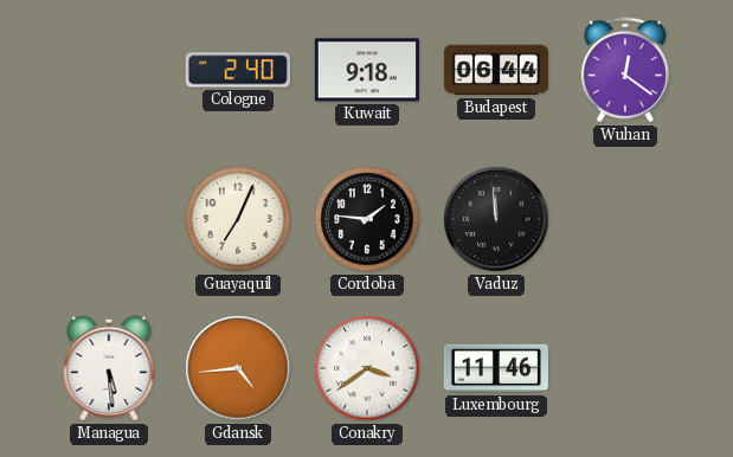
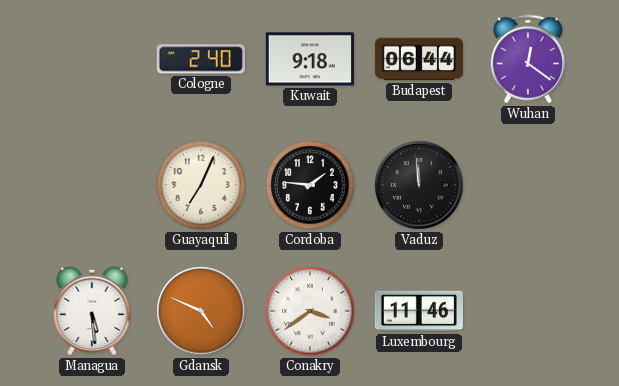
Gdansk: 4:44 -> 4:49 (201, 311)
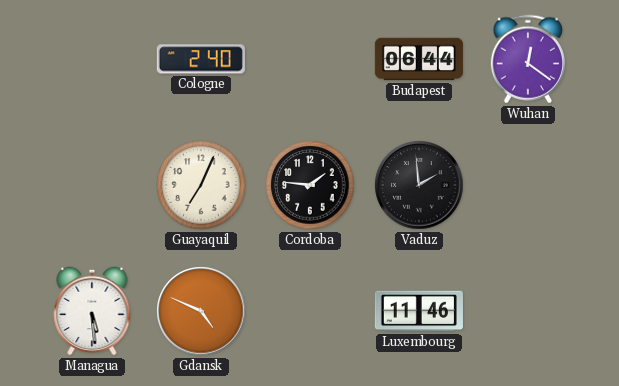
Kuwait: 9:18 -> none (310, 59)
Vaduz: 11:59 -> 1:59 (419, 185)
Conakry: 3:39 -> none (310, 311)
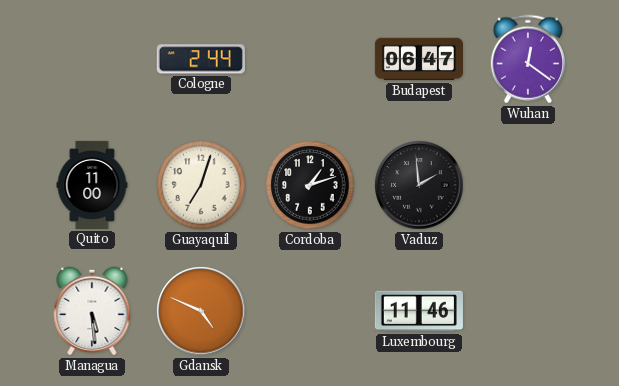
Cologne: 2:40 -> 2:44 (201, 59)
Budapest: 06:44 -> 06:47 (419, 59)
Quito: none -> 11:00 (92, 185)
Guayaquil: 7:04 -> 7:03 (201, 185)
Cordoba: 1:46 -> 1:12 (310, 185)
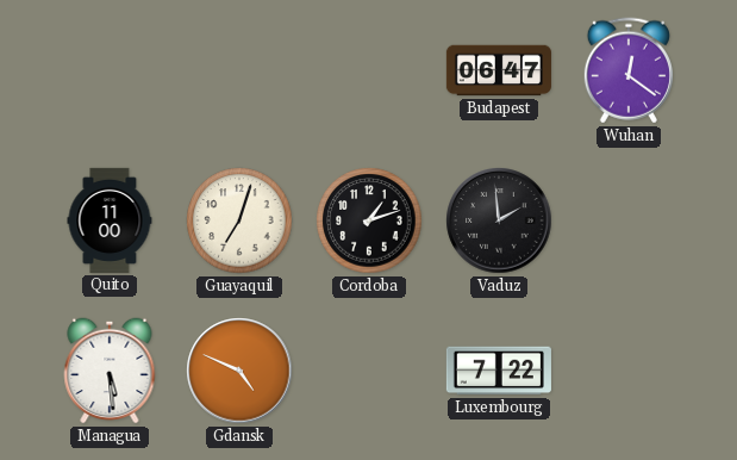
Cologne: 2:44 -> none (201, 59)
Luxembourg: 11:46 -> 7:22 (499, 371)
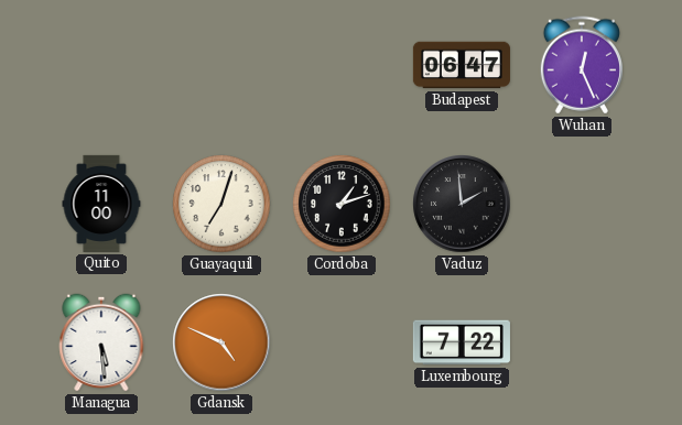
Wuhan: 12:21 -> 12:26 (582, 65)
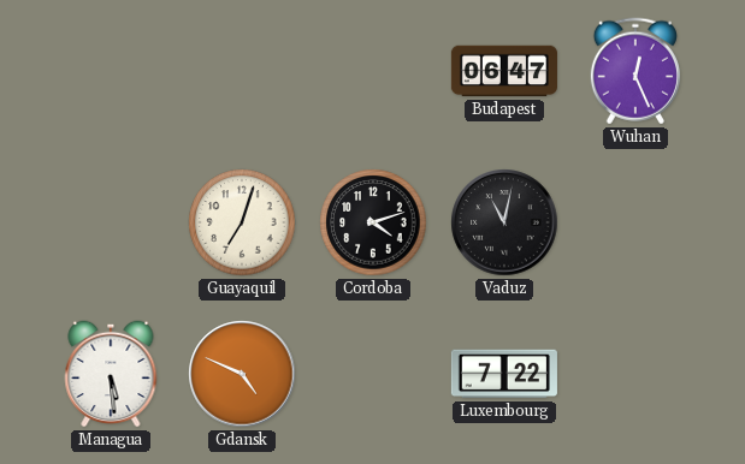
Quito: 11:00 -> none (101, 204)
Cordoba: 1:12 -> 4:12 (373, 222)
Vaduz: 1:59 -> 11:02 (504, 222)
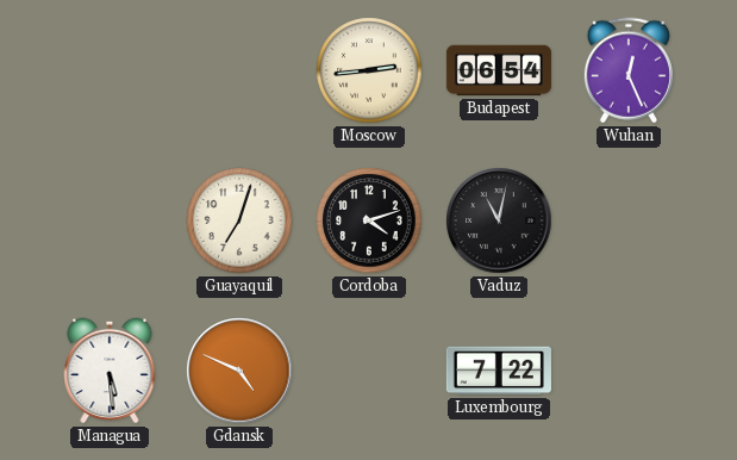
Moscow: none -> 2:44 (369, 70)
Budapest: 06:47 -> 06:54 (499, 70)
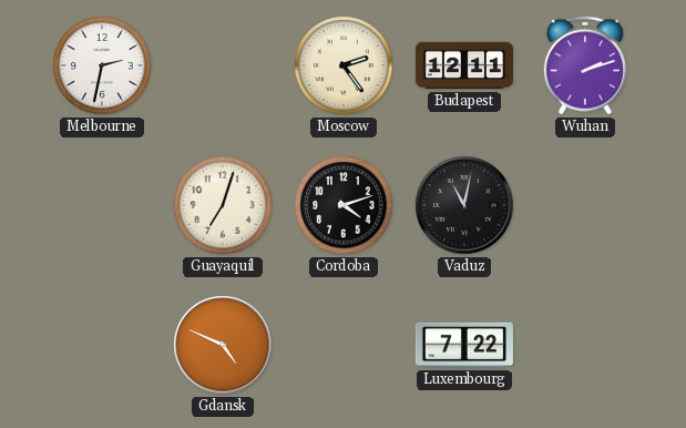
Melbourne: none -> 2:32 (102, 65)
Moscow: 2:44 -> 2:24 (344, 65)
Budapest: 06:54 -> 12:11 (464, 65)
Wuhan: 12:26 -> 2:12 (585, 65)
Managua: 5:29 -> none (110, 371)
